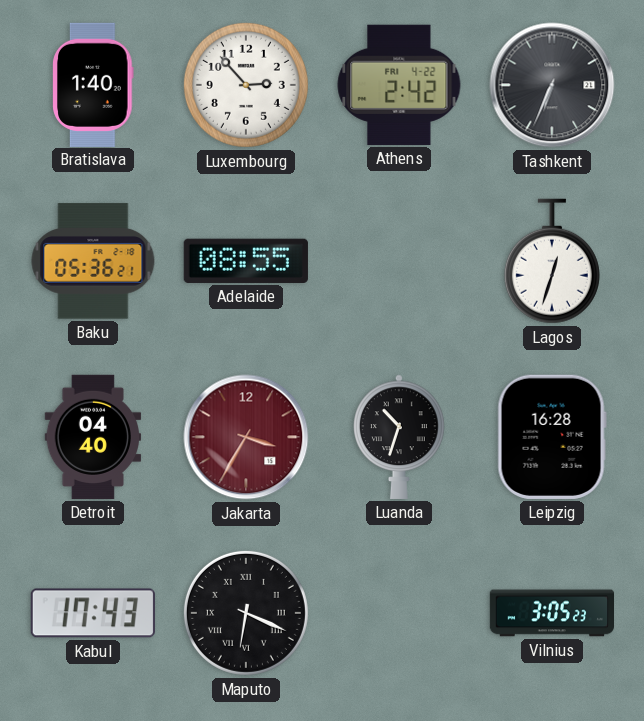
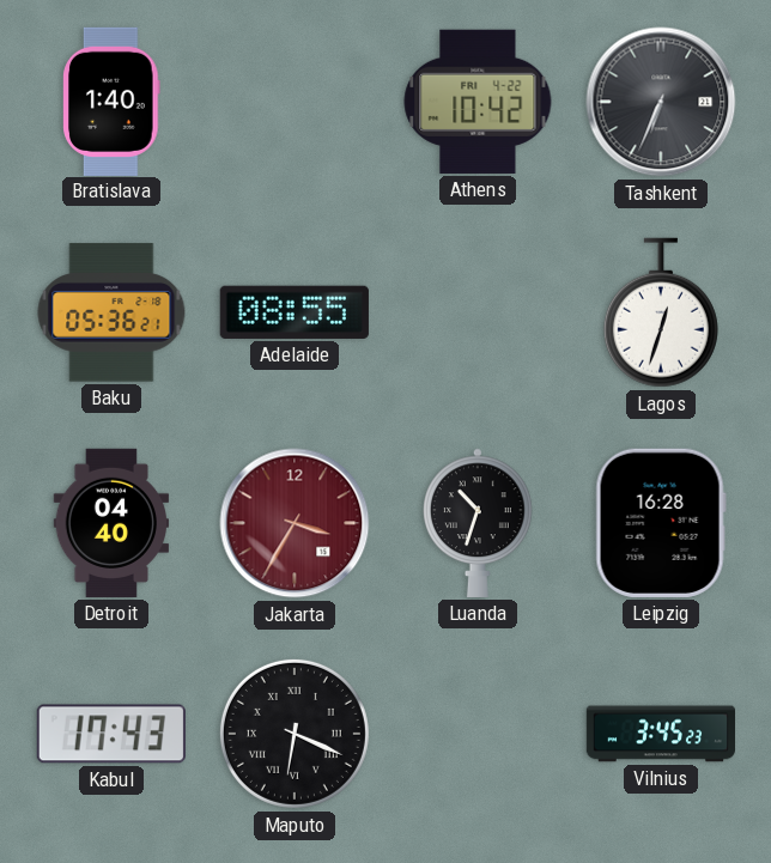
Luxembourg: 2:53 -> none (246, 85)
Athens: 2:42 -> 10:42 (478, 102)
Vilnius: 3:05 -> 3:45 (660, 734)
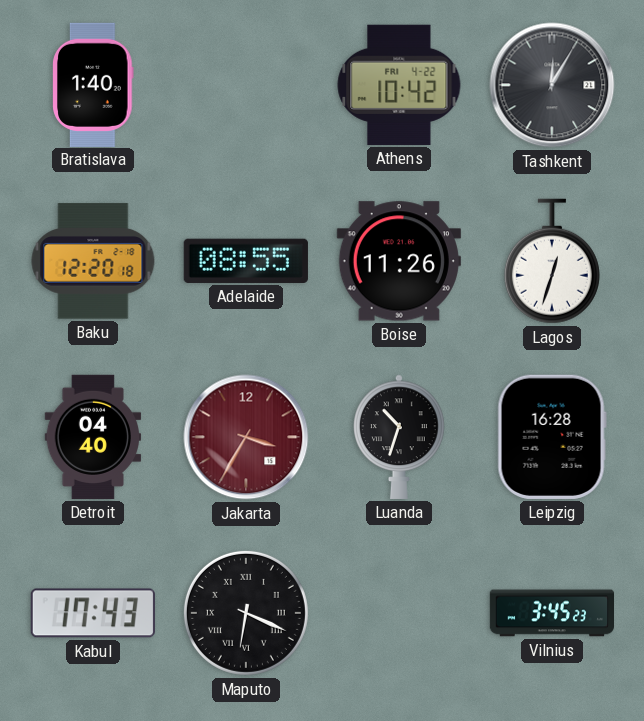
Tashkent: 6:34 -> 12:05 (552, 85)
Baku: 05:36 -> 12:20 (93, 261)
Boise: none -> 11:26 (399, 261)
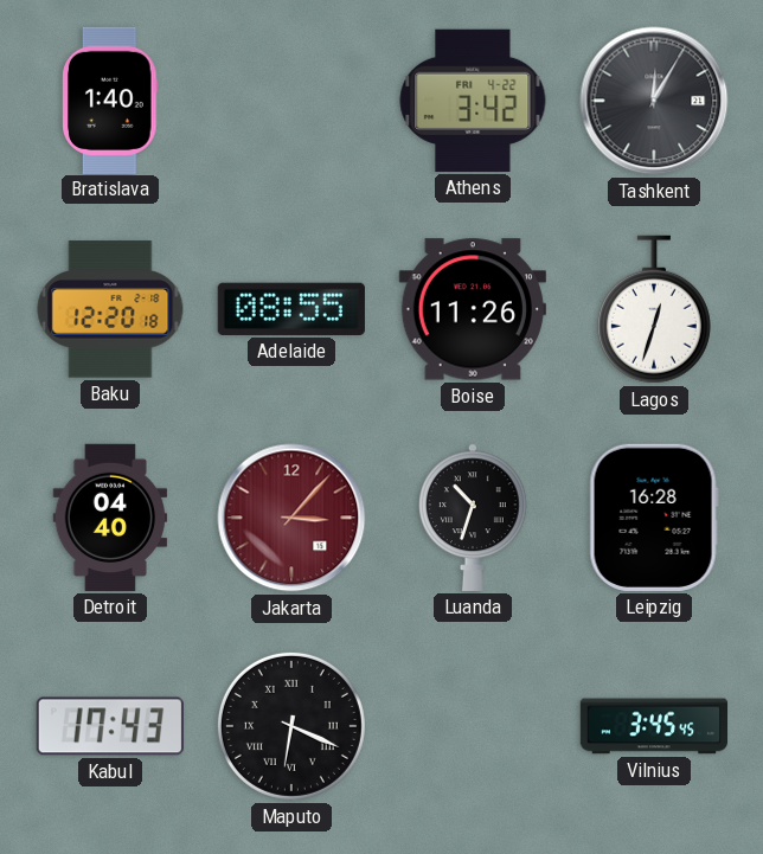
Athens: 10:42 -> 3:42 (473, 101)
Jakarta: 3:35 -> 3:07 (291, 518)
Vilnius: 3:45:23 -> 3:45:45 (653, 726)
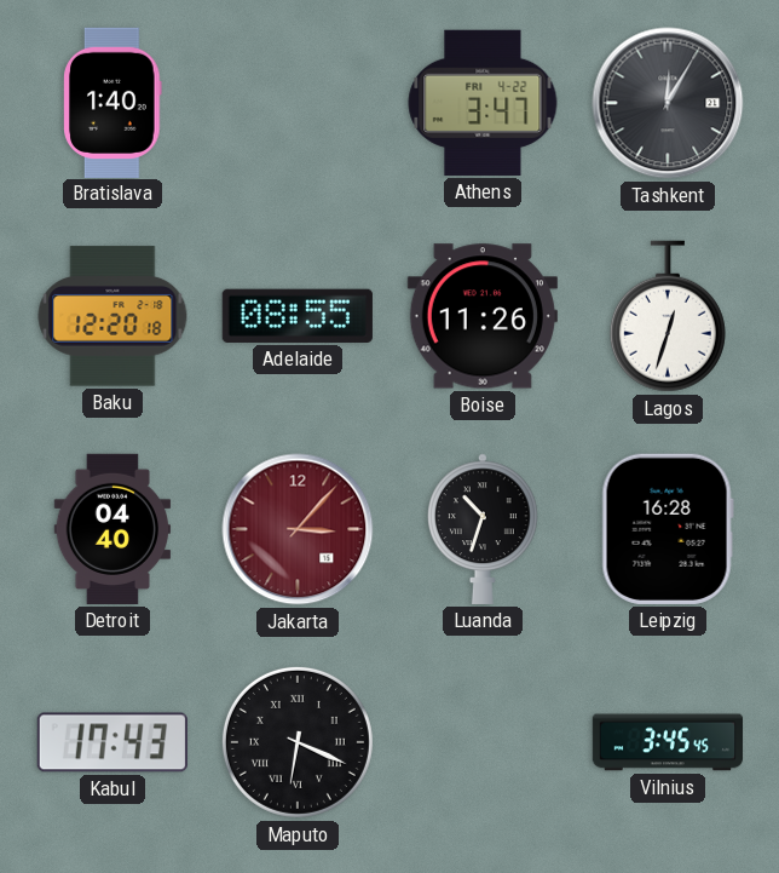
Athens: 3:42 -> 3:47 (483, 103)
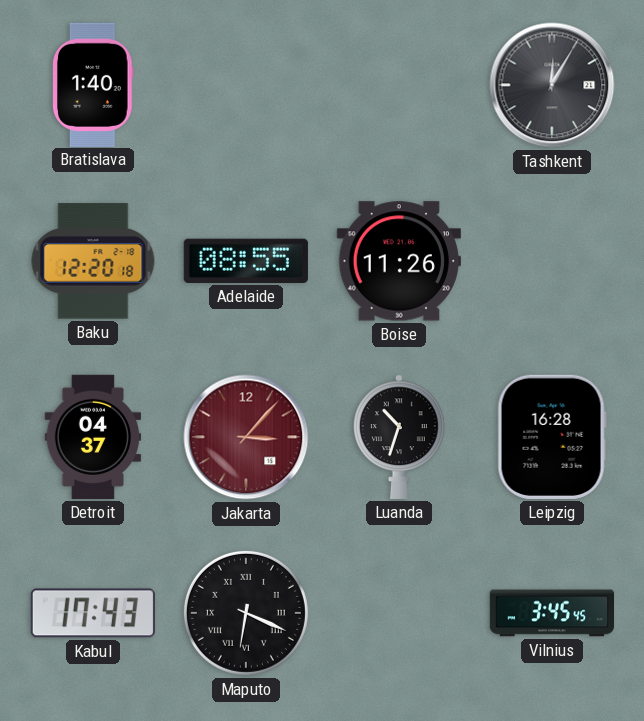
Athens: 3:47 -> none (483, 103)
Lagos: 12:33 -> none (668, 316)
Detroit: 04:40 -> 04:37 (93, 437)
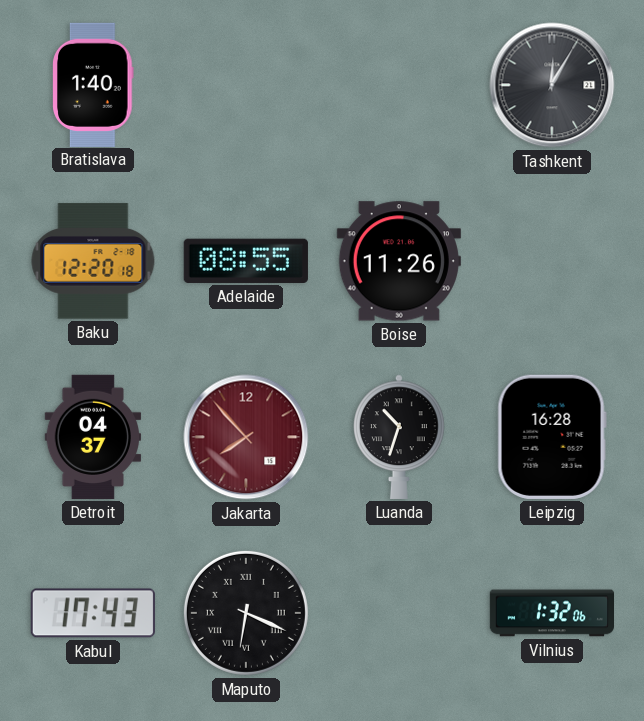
Jakarta: 3:07 -> 7:53 (246, 437)
Vilnius: 3:45 -> 1:32 (551, 613)
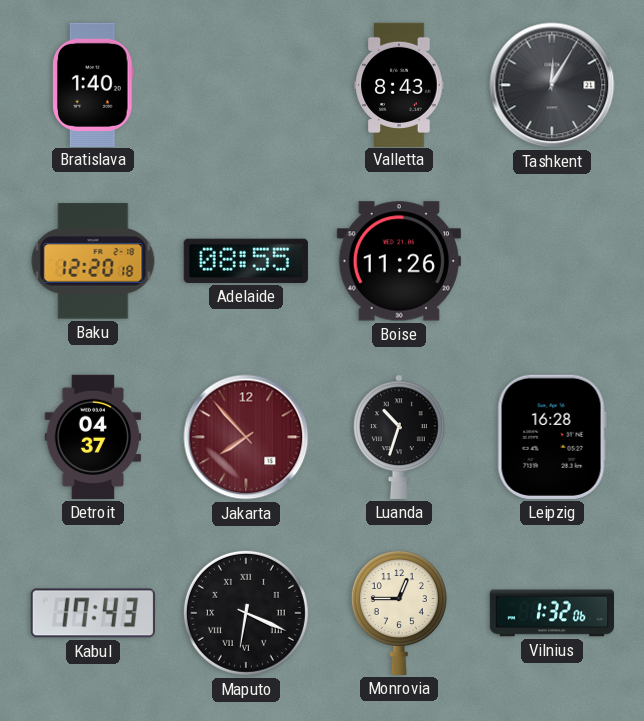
Valletta: none -> 8:43 (399, 84)
Monrovia: none -> 12:45 (399, 613)
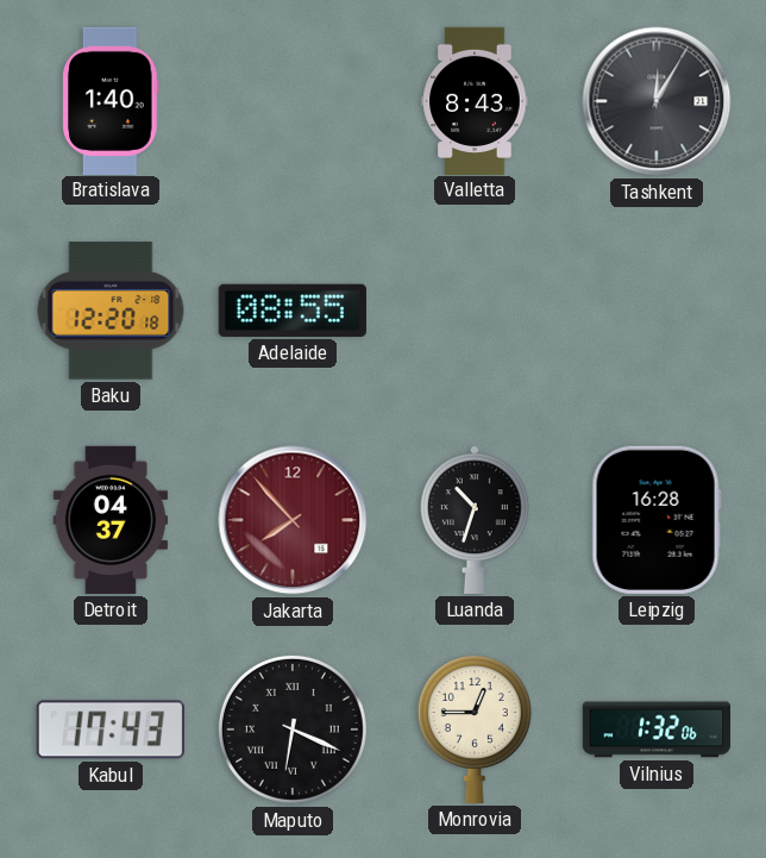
Boise: 11:26 -> none (399, 261)
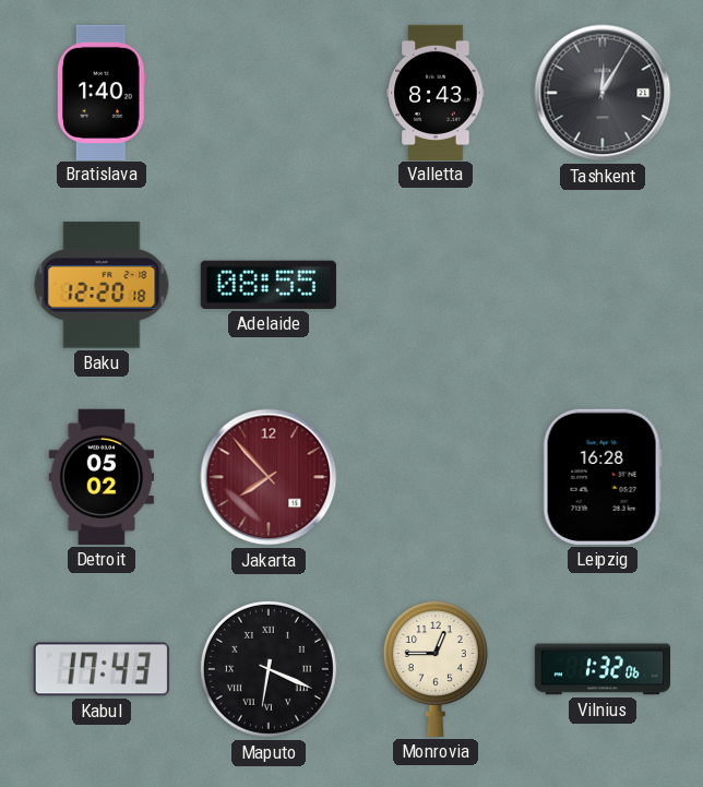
Detroit: 04:37 -> 05:02 (102, 477)
Luanda: 10:33 -> none (476, 520)
